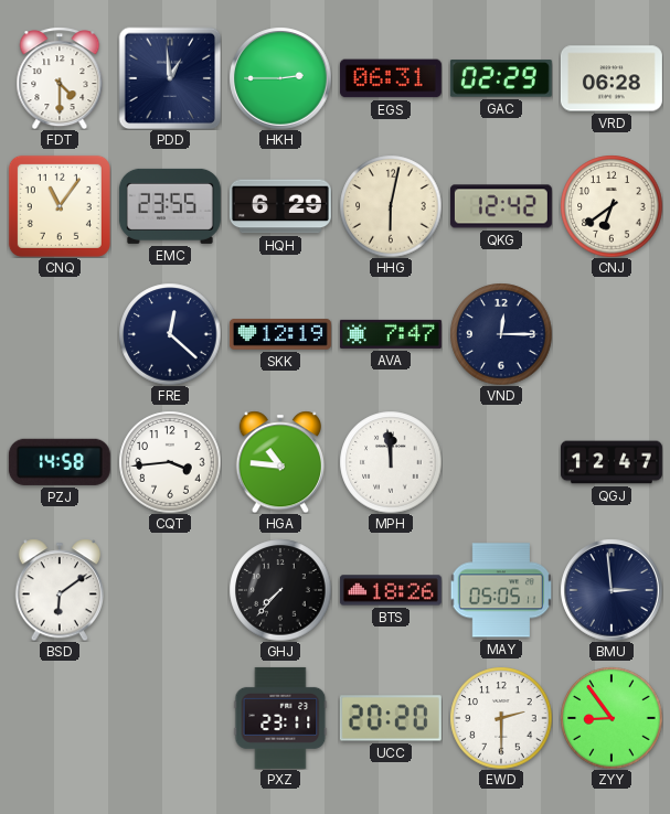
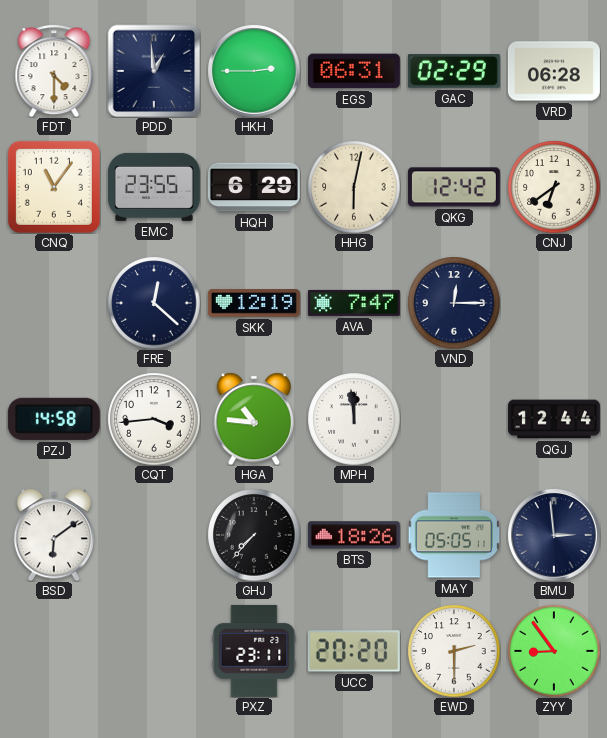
QGJ: 12:47 -> 12:44 (554, 419)
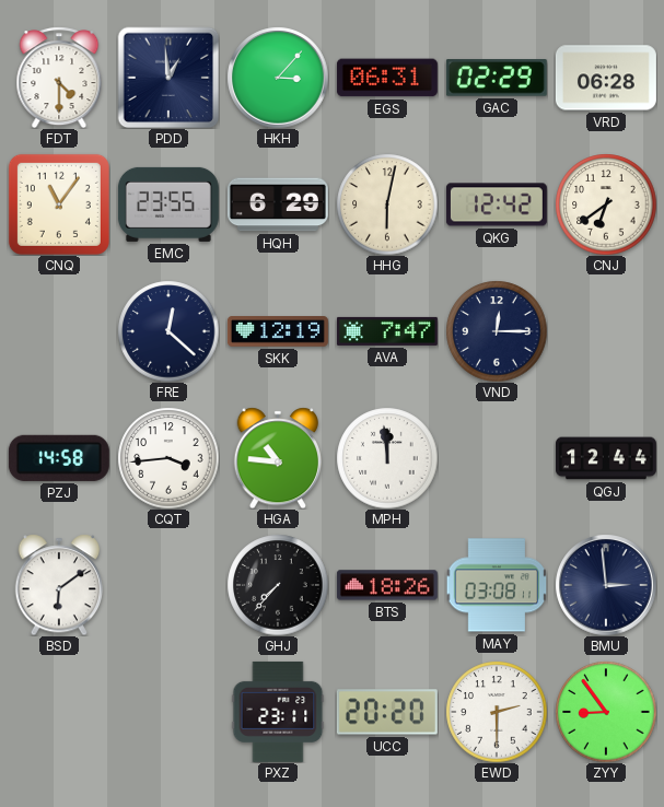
HKH: 2:45 -> 3:07 (278, 78)
MAY: 05:05 -> 03:08 (497, 585)
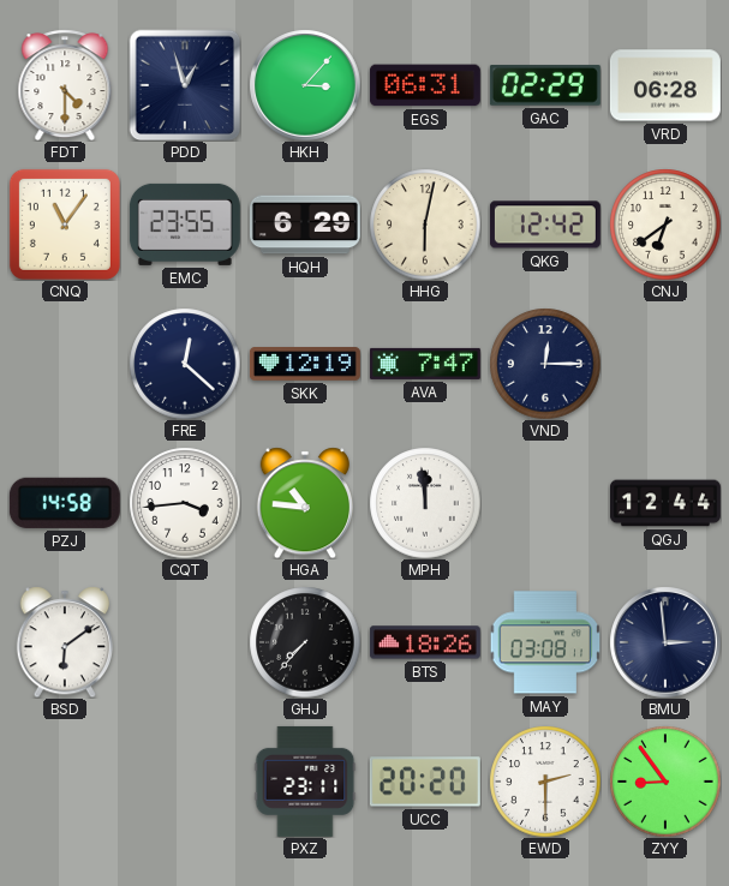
PDD: 12:59 -> 12:57 (185, 85)
